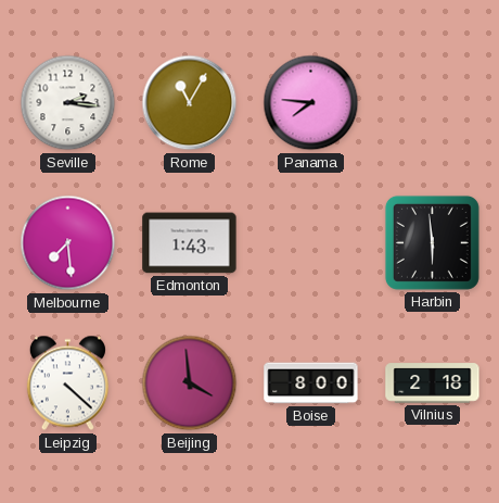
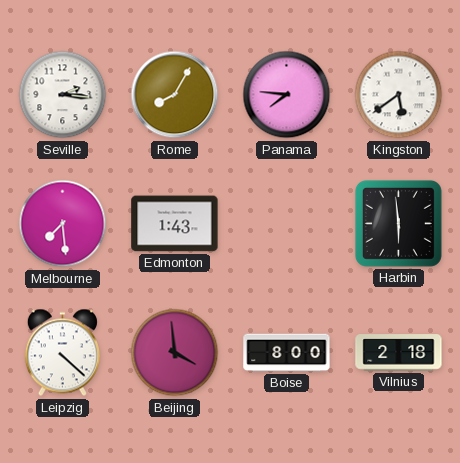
Rome: 11:05 -> 8:05 (175, 95)
Kingston: none -> 5:39 (399, 95)
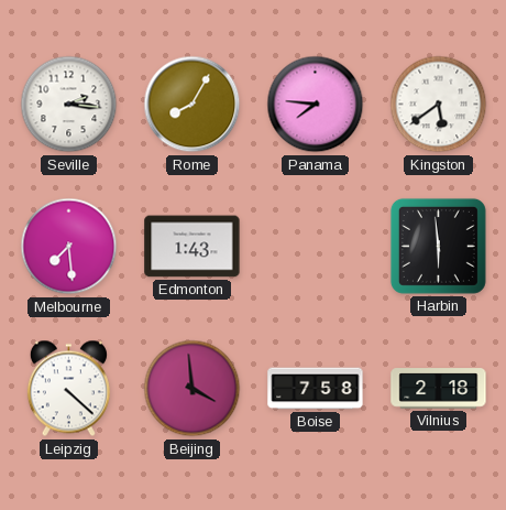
Boise: 8:00 -> 7:58 (316, 389)
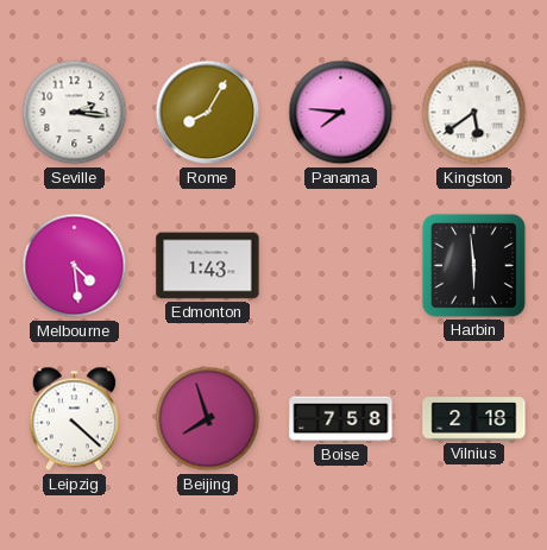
Melbourne: 7:29 -> 4:29 (75, 266)
Beijing: 3:59 -> 7:57 (208, 419)
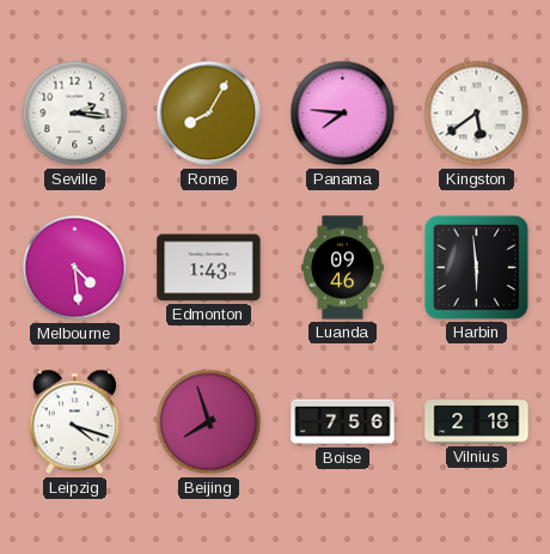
Luanda: none -> 09:46 (343, 268)
Leipzig: 4:22 -> 4:18 (74, 422)
Boise: 7:58 -> 7:56 (343, 422)
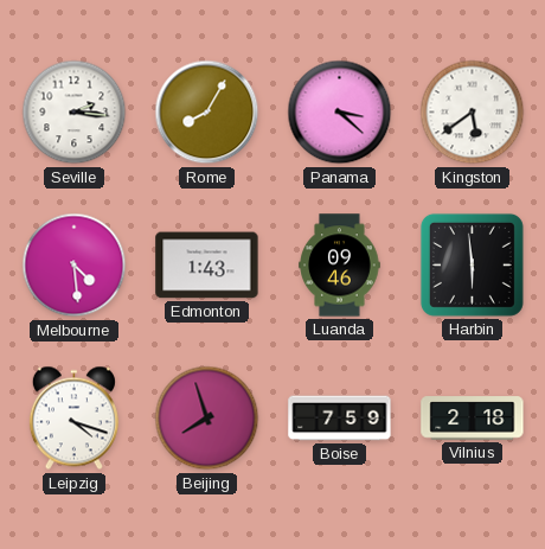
Panama: 7:46 -> 3:22 (340, 113)
Boise: 7:56 -> 7:59 (340, 419)
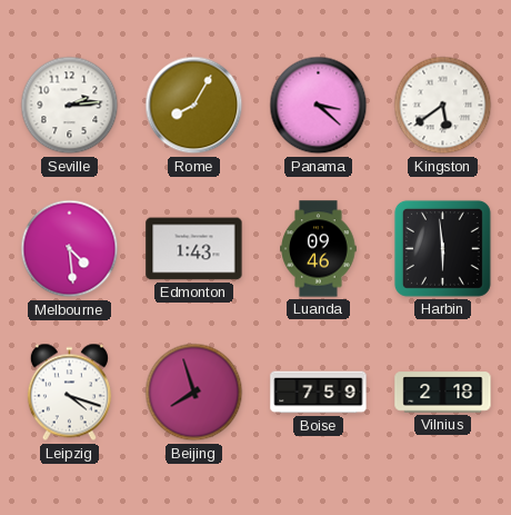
Seville: 2:16 -> 2:14 (70, 106)
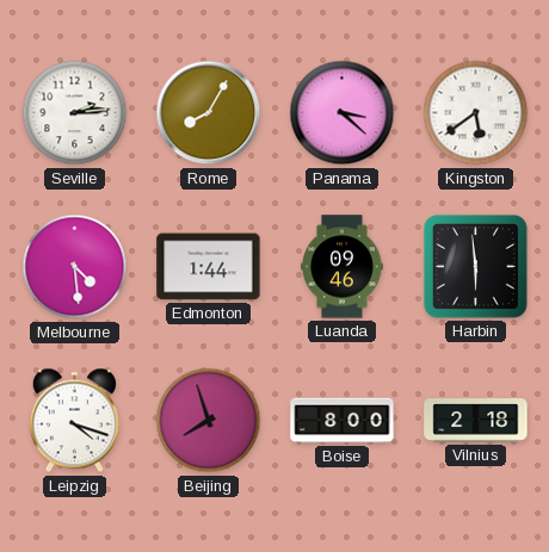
Edmonton: 1:43 -> 1:44 (209, 267)
Boise: 7:59 -> 8:00 (343, 421)
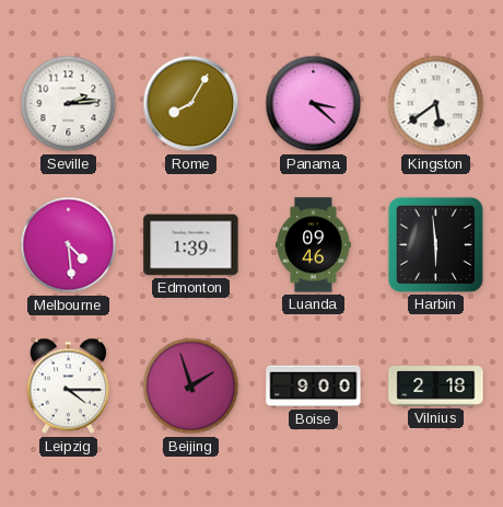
Edmonton: 1:44 -> 1:39 (191, 245)
Leipzig: 4:18 -> 4:15 (68, 387)
Beijing: 7:57 -> 1:57 (191, 387)
Boise: 8:00 -> 9:00 (314, 387)
